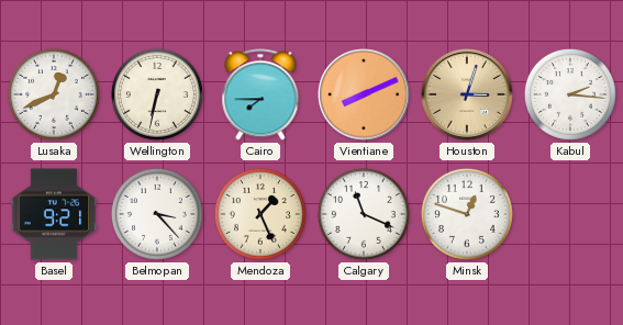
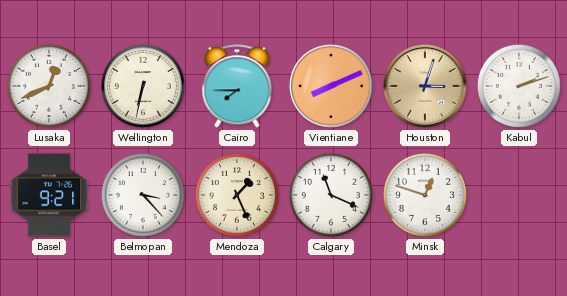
Kabul: 2:16 -> 2:12 (519, 86)
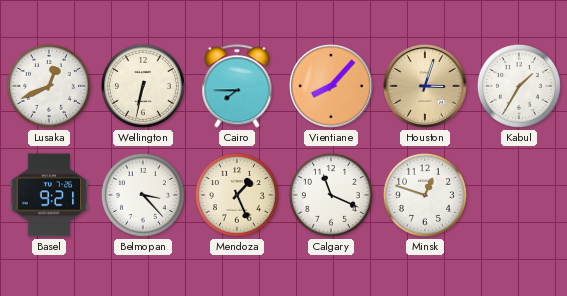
Vientiane: 8:11 -> 8:07 (332, 87)
Kabul: 2:12 -> 1:35 (519, 86)
